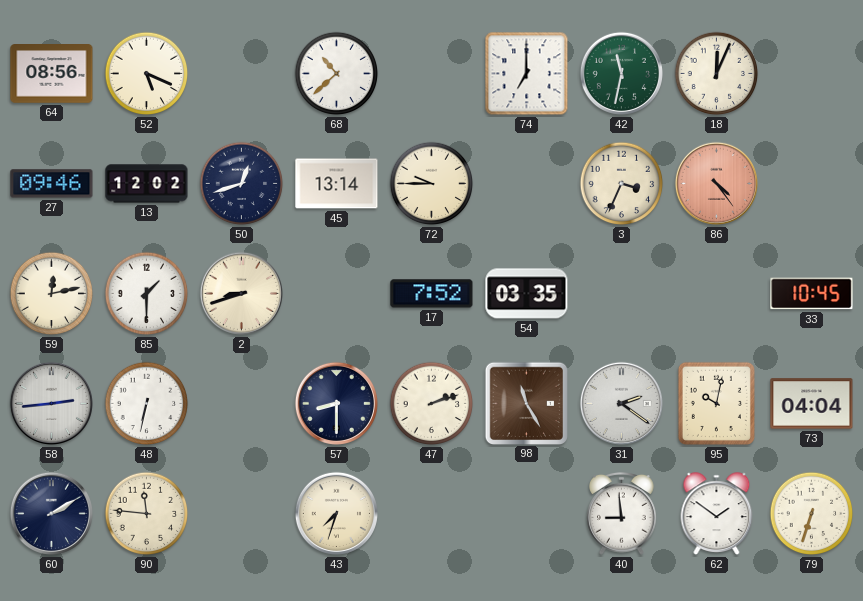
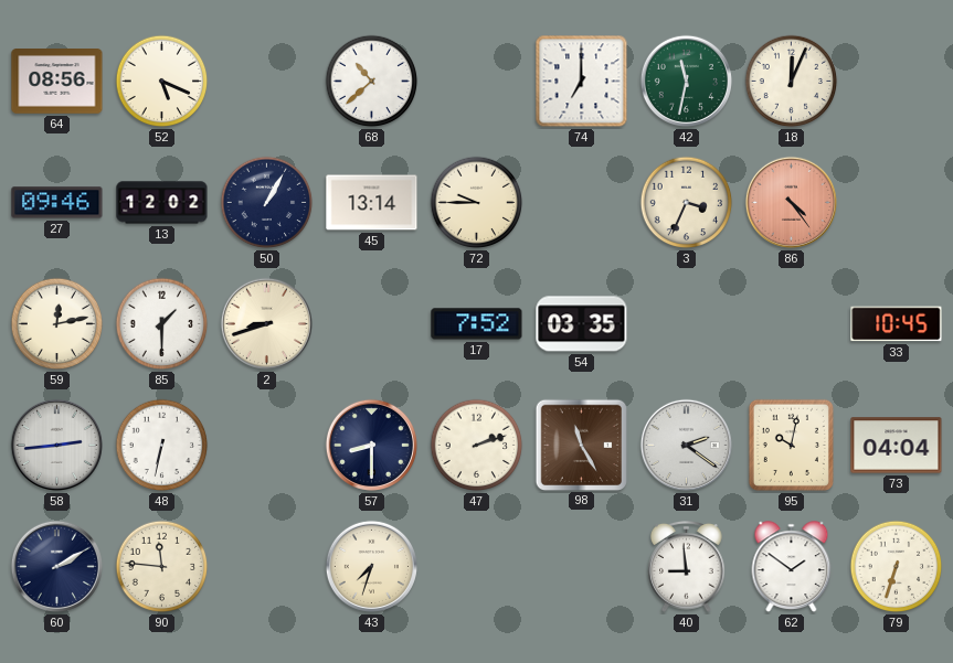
50: 12:42 -> 1:05 (267, 203)
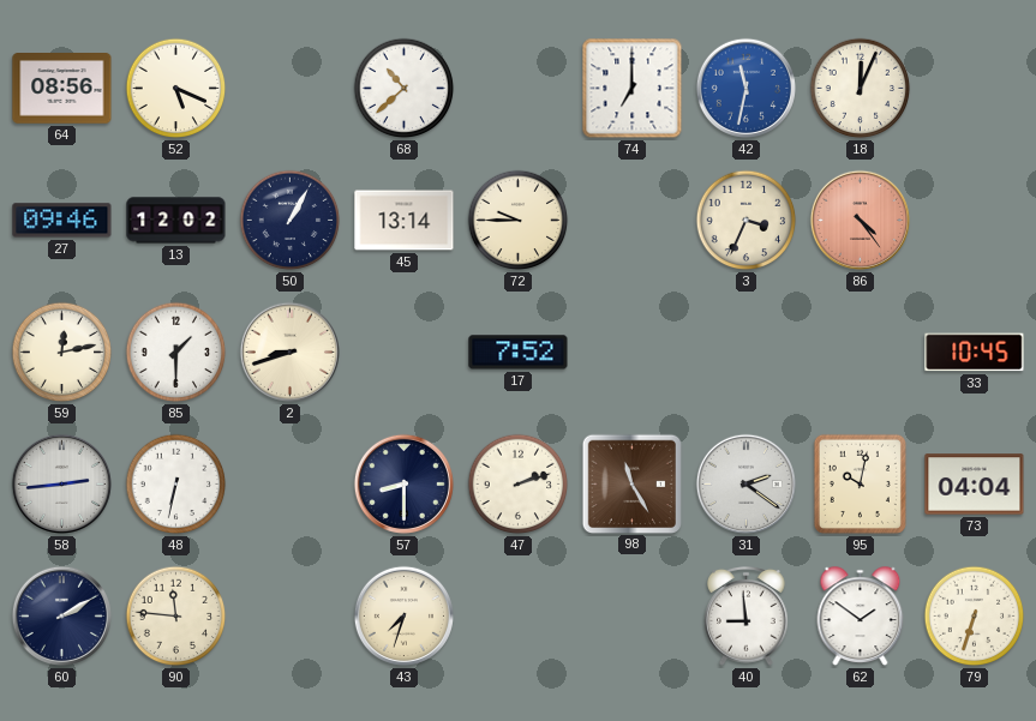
42 dial: green -> blue (745, 88)
54: 03:35 -> none (582, 324)
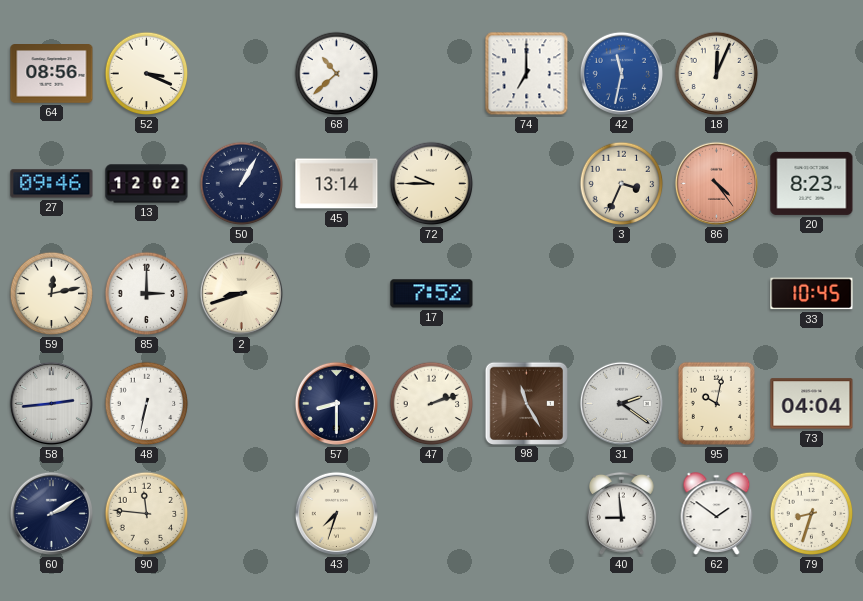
52: 5:19 -> 3:19 (147, 74)
20: none -> 8:23 (812, 183)
85: 1:30 -> 3:00 (147, 294)
79: 6:33 -> 8:33 (812, 514)
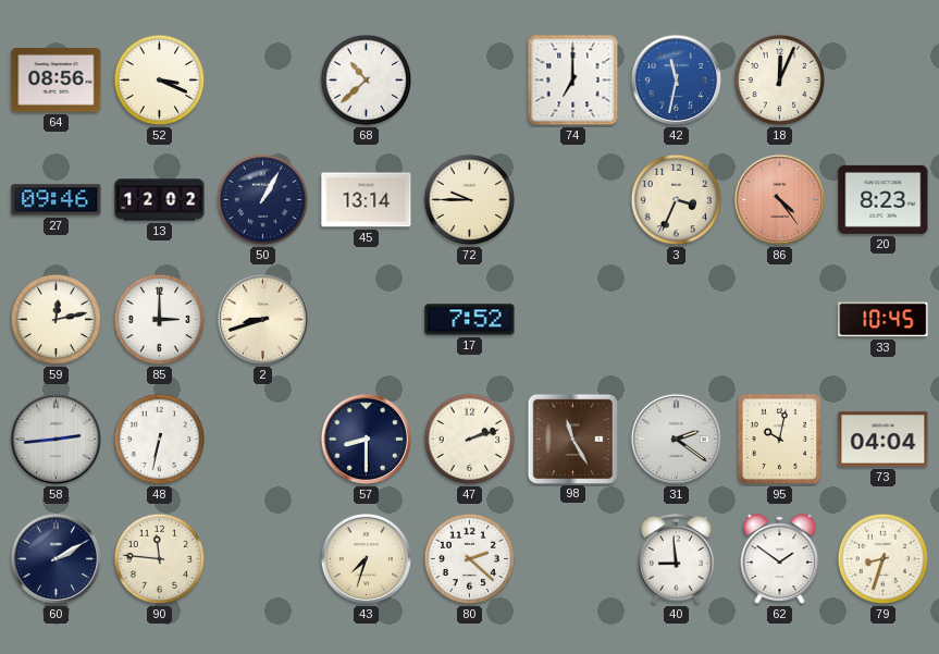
80: none -> 2:22 (470, 559)
